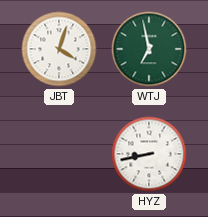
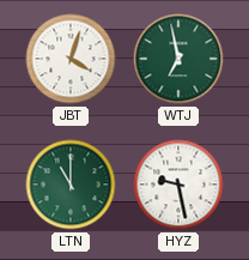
LTN: none -> 11:00 (71, 185)
HYZ: 8:43 -> 9:28 (178, 185)
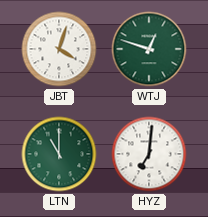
WTJ: 6:58 -> 12:48 (149, 49)
HYZ: 9:28 -> 7:01 (149, 154)
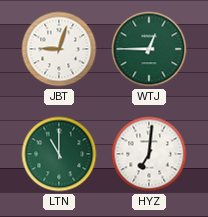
JBT: 4:03 -> 9:03 (59, 49)
WTJ: 12:48 -> 12:45 (149, 49)
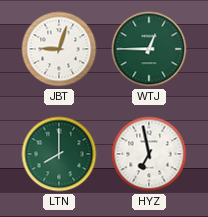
LTN: 11:00 -> 8:00 (59, 154)
HYZ: 7:01 -> 6:58 (149, 154)
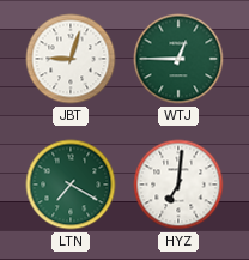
LTN: 8:00 -> 7:20 (71, 185)
HYZ: 6:58 -> 7:01 (178, 185)
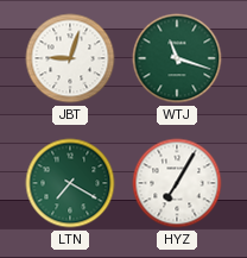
WTJ: 12:45 -> 11:18 (177, 58)
HYZ: 7:01 -> 7:05 (177, 183)
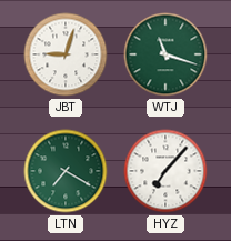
HYZ: 7:05 -> 7:07 (165, 171)
